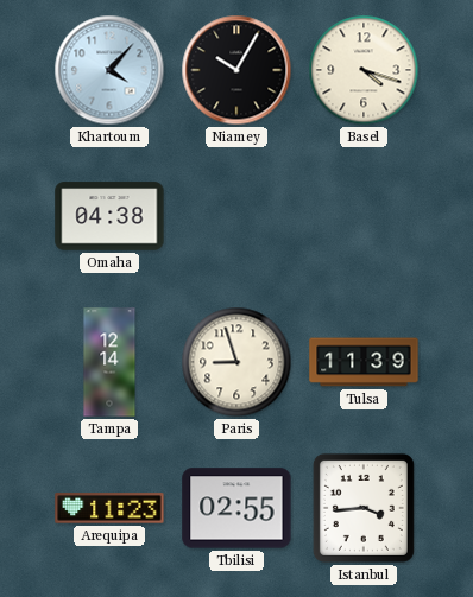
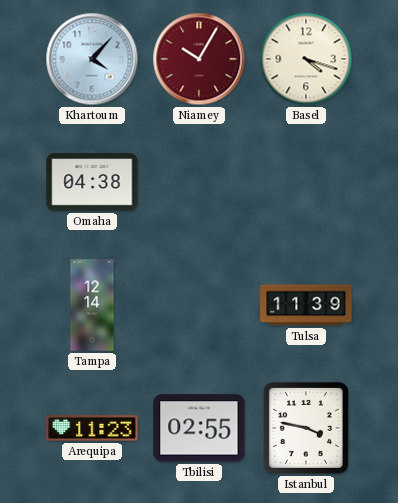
Niamey dial: black -> burgundy (199, 59)
Paris: 8:57 -> none (236, 362)
Istanbul: 3:44 -> 3:47 (306, 428)
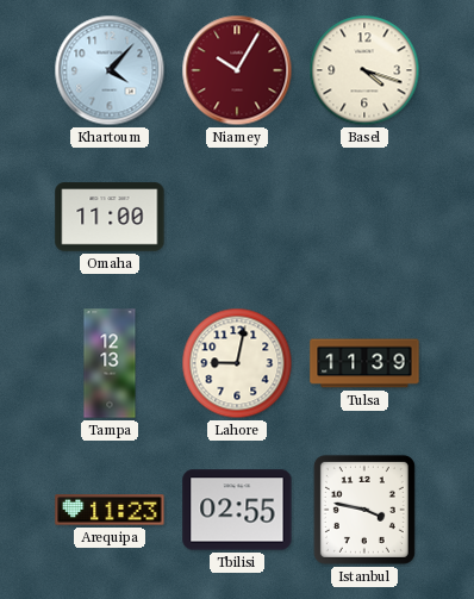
Omaha: 04:38 -> 11:00 (110, 217)
Tampa: 12:14 -> 12:13 (110, 363)
Lahore: none -> 9:02 (237, 363)
